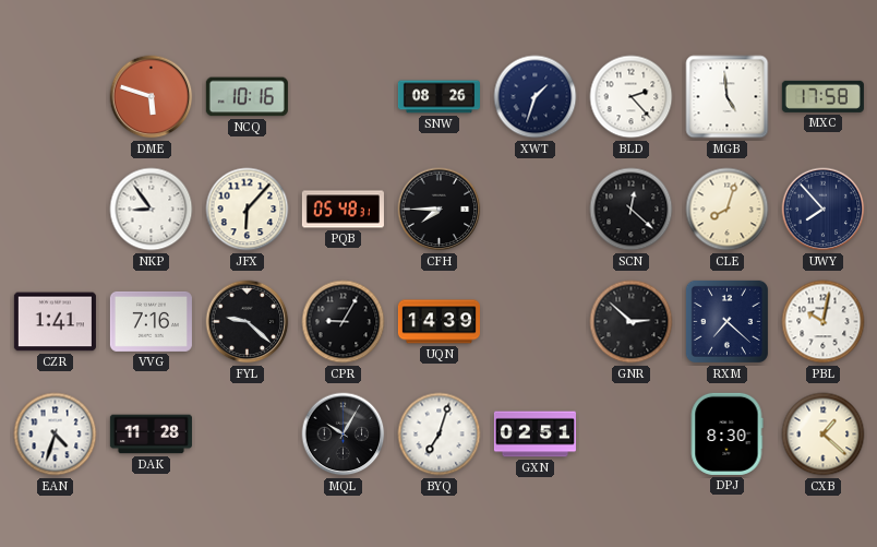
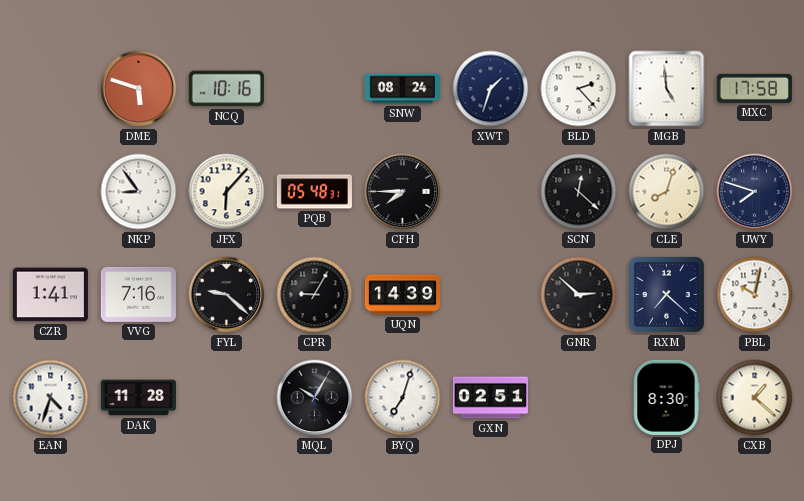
SNW: 08:26 -> 08:24 (402, 89)
UWY: 7:53 -> 7:48 (755, 192)
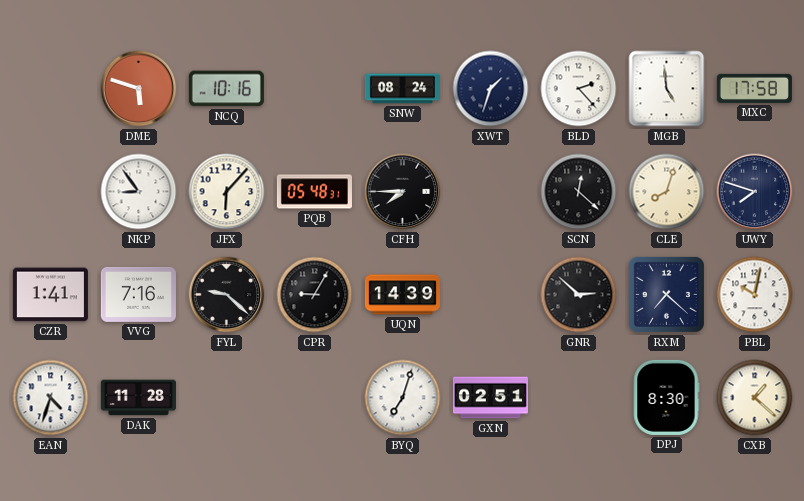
MQL: 10:05 -> none (315, 398)
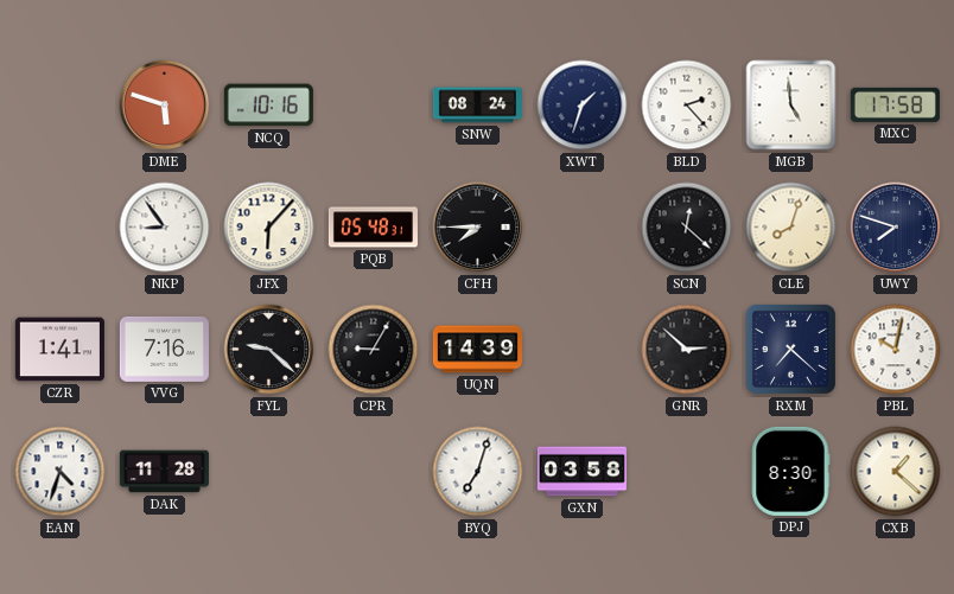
GXN: 02:51 -> 03:58 (581, 472)
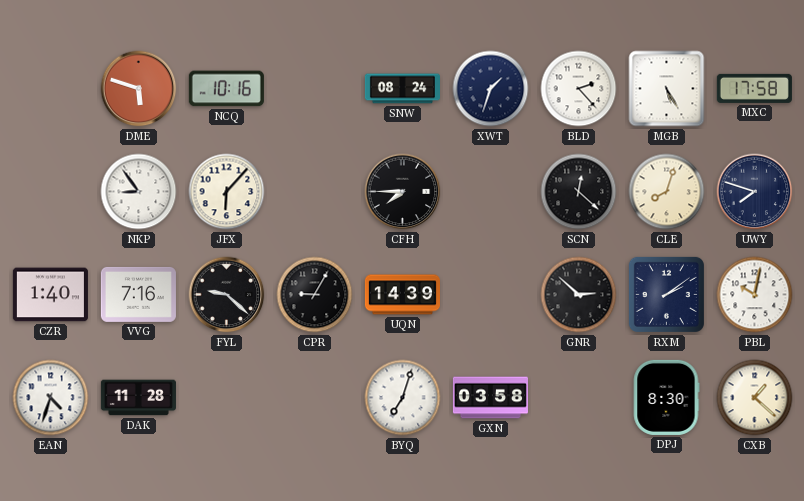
MGB: 4:59 -> 5:25 (667, 89)
PQB: 05:48 -> none (373, 228)
CZR: 1:41 -> 1:40 (50, 295)
RXM: 7:22 -> 2:09 (666, 294)
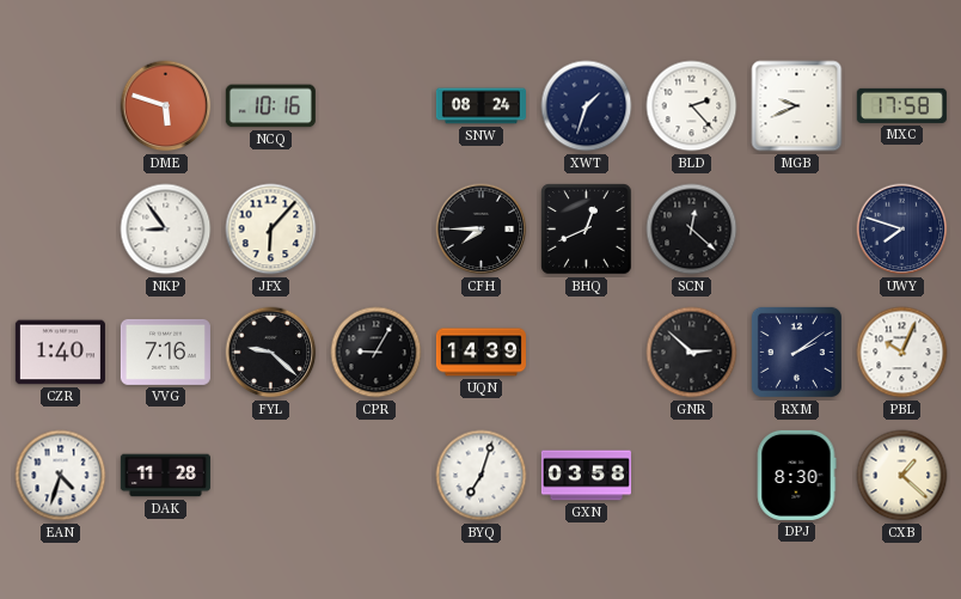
MGB: 5:25 -> 9:41 (797, 106)
BHQ: none -> 12:41 (587, 230)
CLE: 8:03 -> none (667, 192)
PBL: 10:02 -> 10:04 (902, 353)
